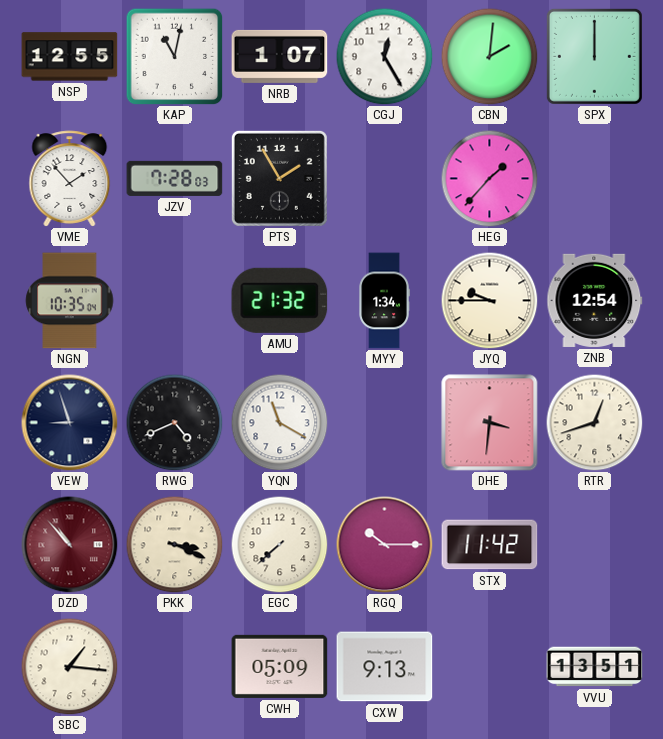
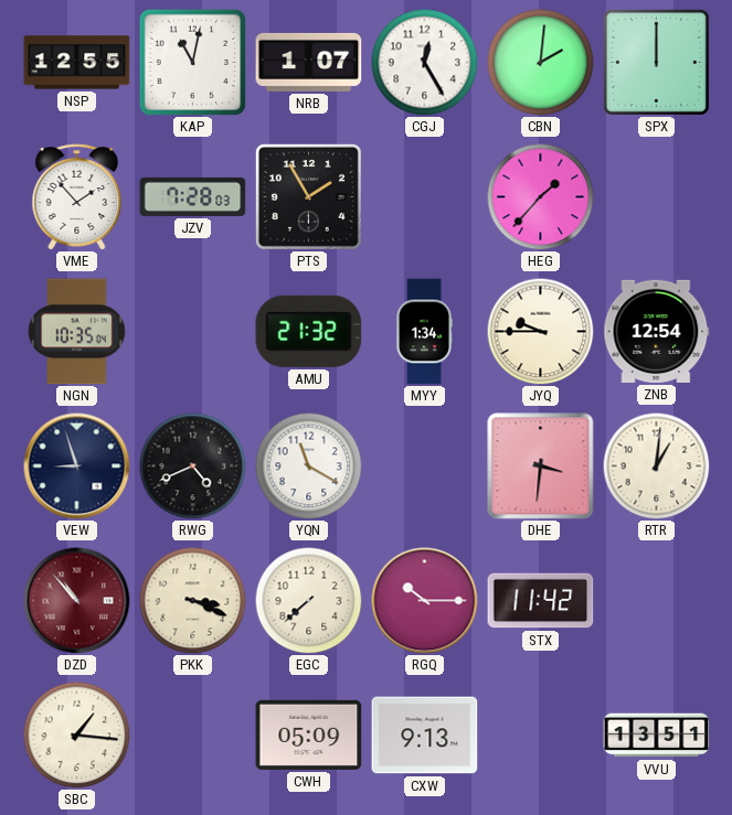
RTR: 12:42 -> 1:01 (656, 465)
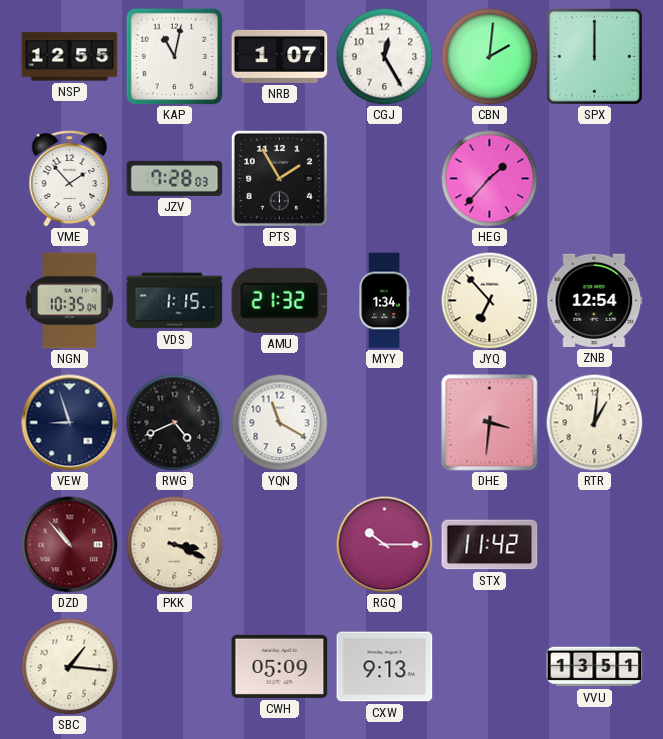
VDS: none -> 1:15 (175, 301)
JYQ: 9:45 -> 6:53 (489, 300)
EGC: 7:38 -> none (308, 600)
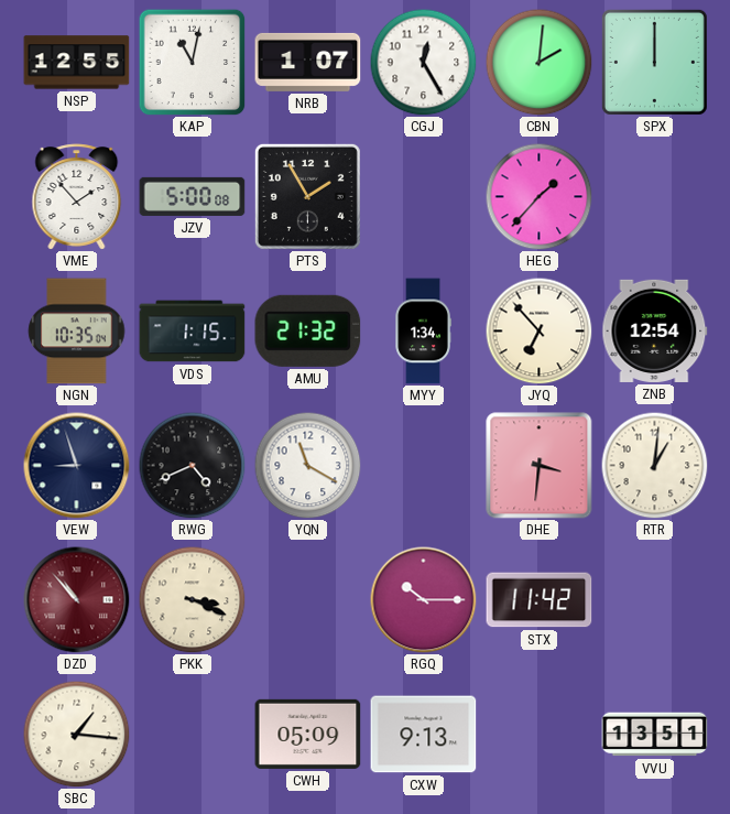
JZV: 7:28 -> 5:00 (193, 196)
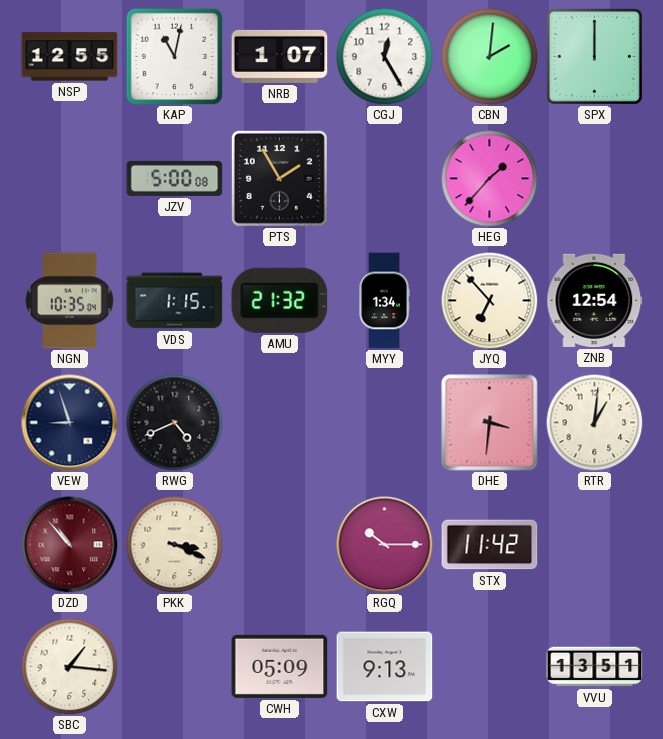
VME: 1:53 -> none (77, 197)
YQN: 11:20 -> none (307, 465)
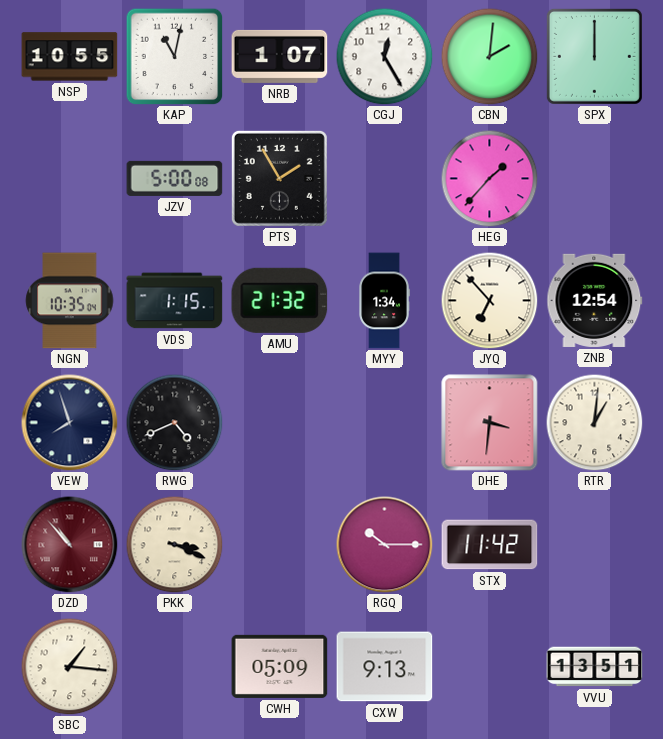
NSP: 12:55 -> 10:55 (70, 57)
VEW: 8:57 -> 7:57 (70, 423)
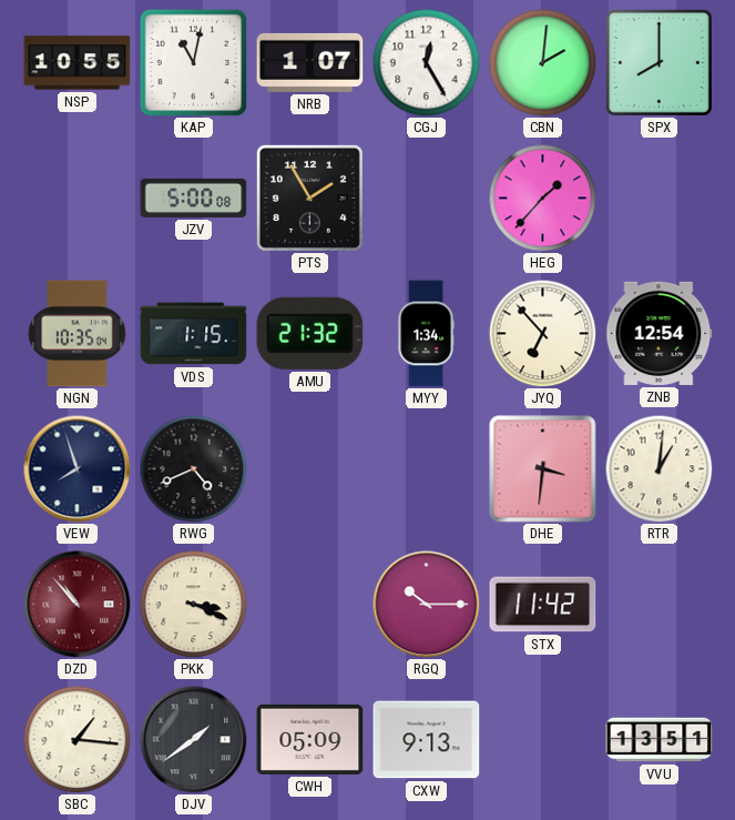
SPX: 12:00 -> 8:00 (659, 62)
DJV: none -> 1:39 (194, 740)
